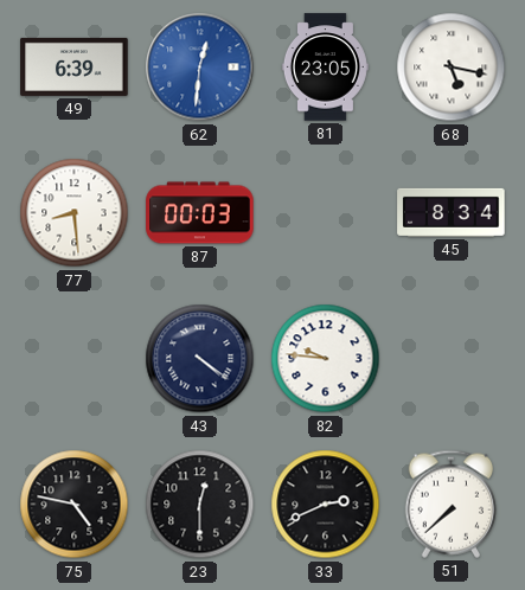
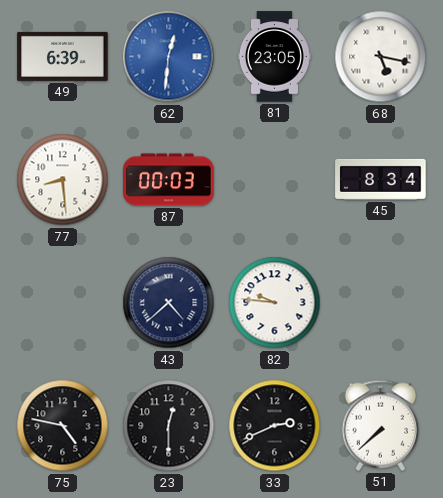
43: 4:21 -> 4:38 (169, 303)
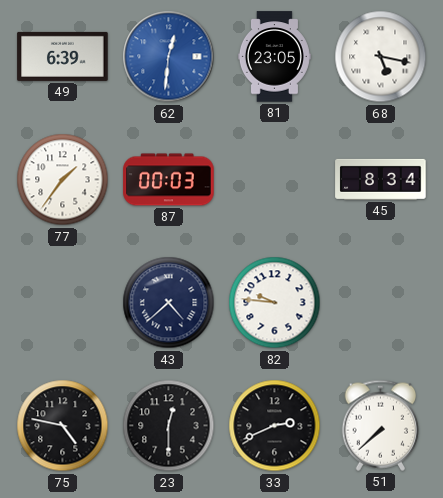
77: 8:29 -> 1:36 (63, 180)
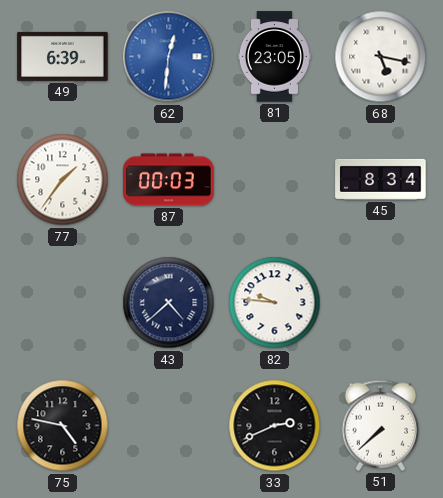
23: 12:30 -> none (169, 426)
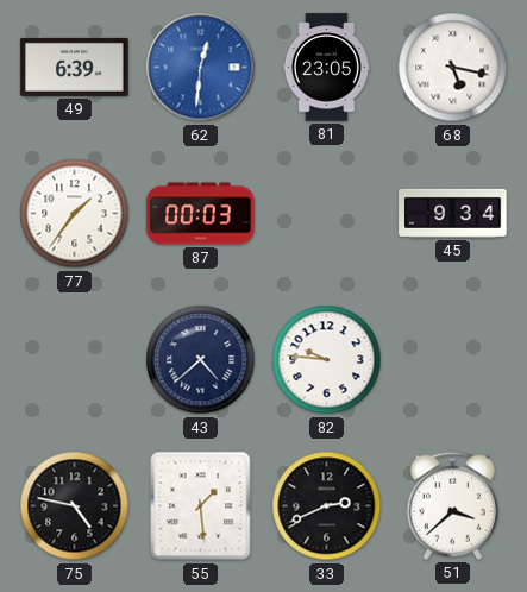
45: 8:34 -> 9:34 (453, 213)
55: none -> 1:29 (201, 506)
51: 7:38 -> 3:38 (453, 505)
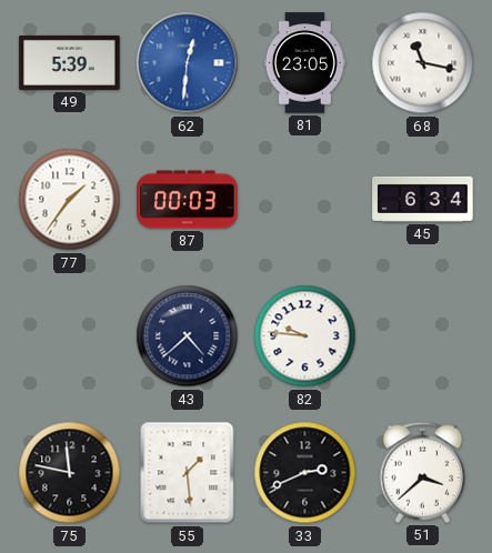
49: 6:39 -> 5:39 (70, 62)
68: 5:17 -> 11:17 (423, 63)
45: 9:34 -> 6:34 (423, 199)
75: 4:47 -> 11:47 (70, 473)
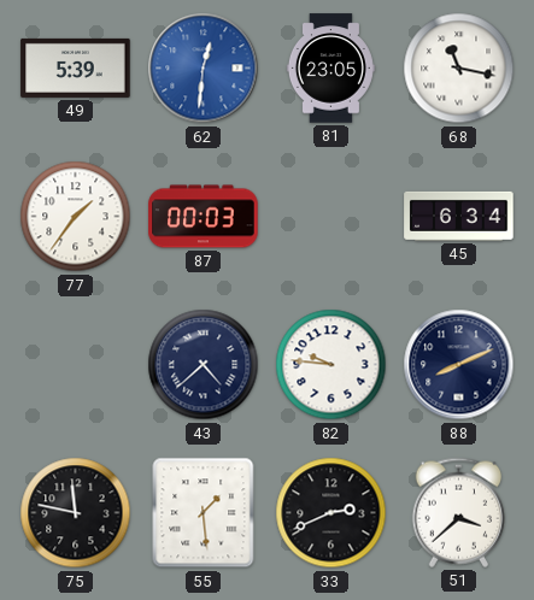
88: none -> 8:11 (459, 365)
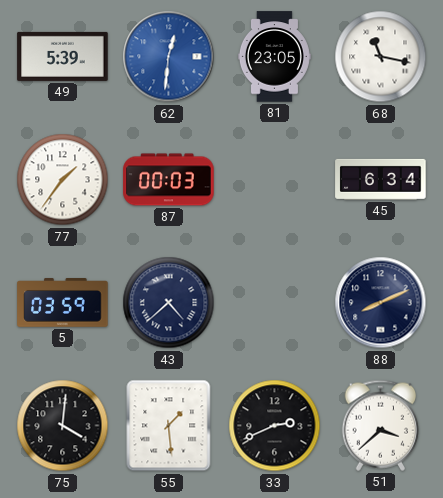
5: none -> 03:59 (63, 303)
82: 9:46 -> none (331, 365)
75: 11:47 -> 4:01 (63, 426)
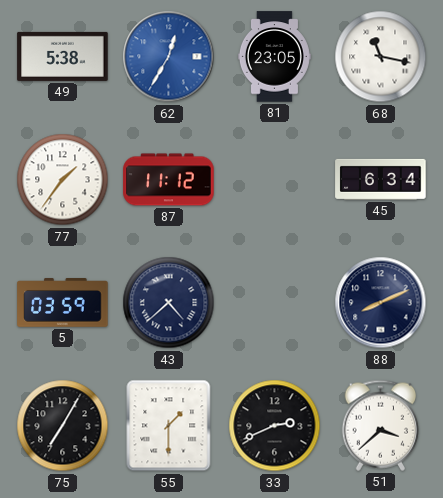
49: 5:39 -> 5:38 (63, 56)
62: 12:31 -> 12:35 (169, 57)
87: 00:03 -> 11:12 (169, 180)
75: 4:01 -> 7:05 (63, 426)
55: 1:29 -> 1:30 (169, 426)
